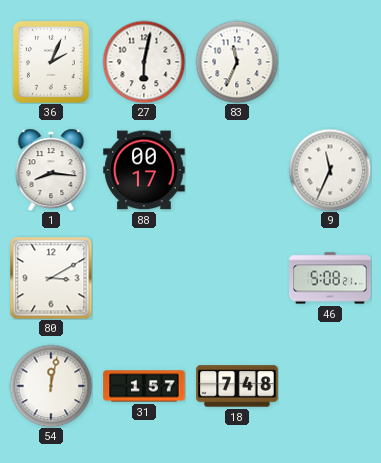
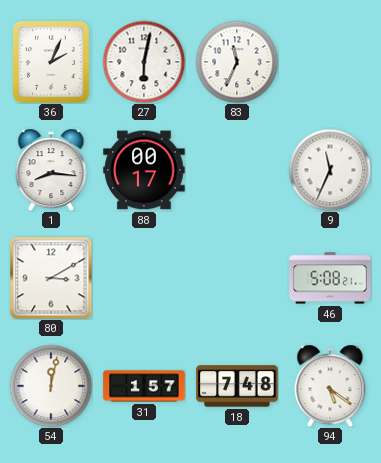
94: none -> 5:21 (330, 386)
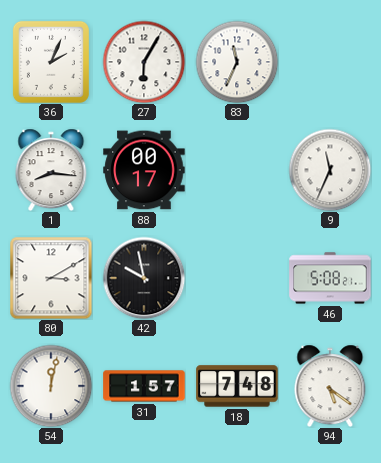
27: 6:02 -> 6:05 (144, 62)
42: none -> 9:58 (144, 278)
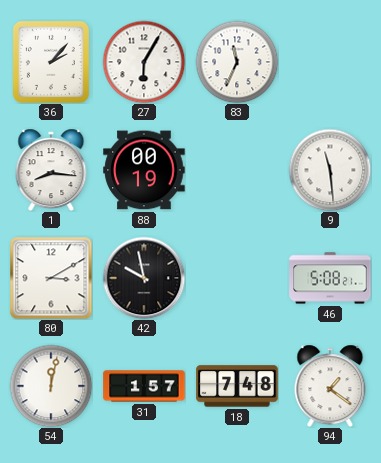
36: 2:04 -> 2:07 (51, 62)
88: 00:17 -> 00:19 (144, 170)
9: 11:34 -> 11:29 (330, 170)
94: 5:21 -> 1:21 (330, 386)
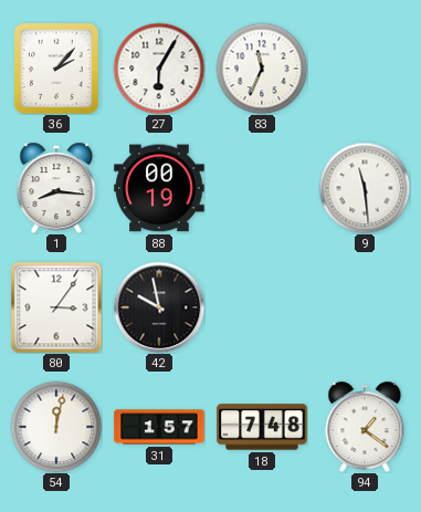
80: 3:10 -> 3:06 (56, 307)
46: 5:08 -> none (330, 278)
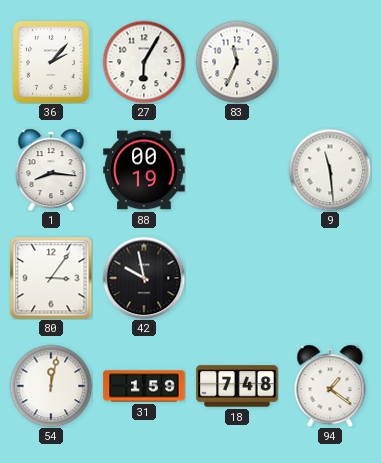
31: 1:57 -> 1:59 (144, 386)
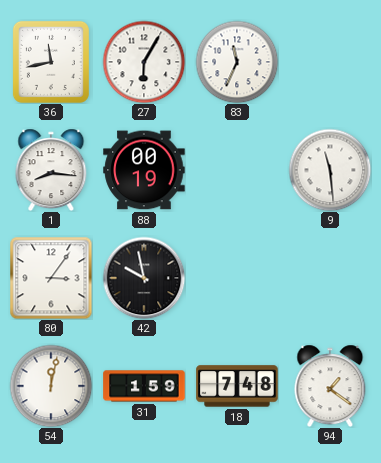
36: 2:07 -> 11:43 (51, 62)
